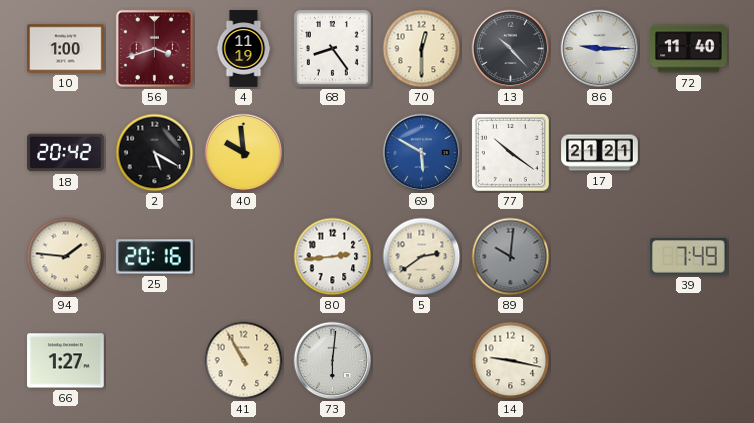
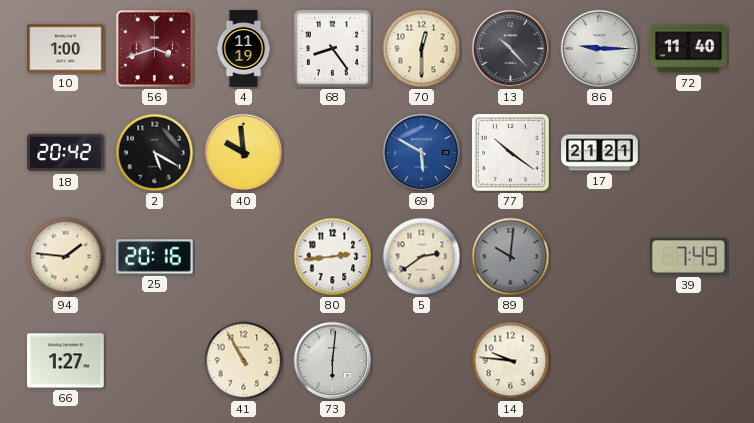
14: 9:17 -> 9:46 (511, 361)
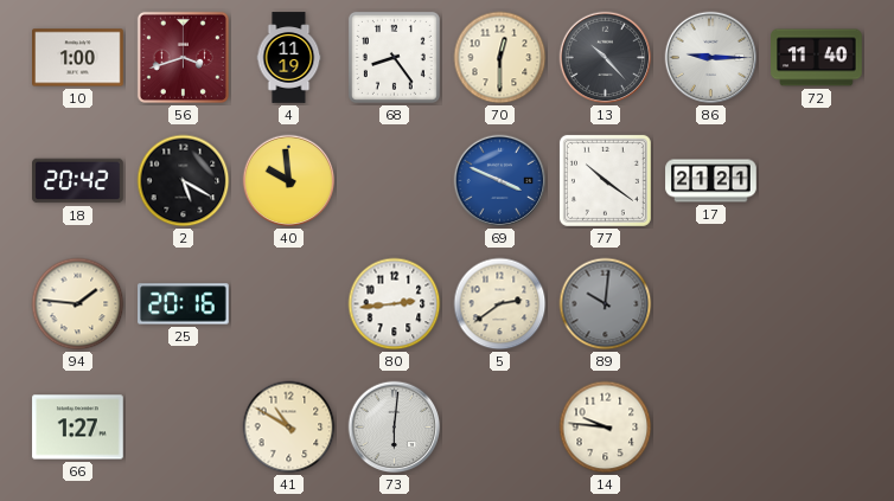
69: 5:50 -> 3:49 (500, 181)
39: 7:49 -> none (689, 257)
41: 10:55 -> 10:50 (289, 428)
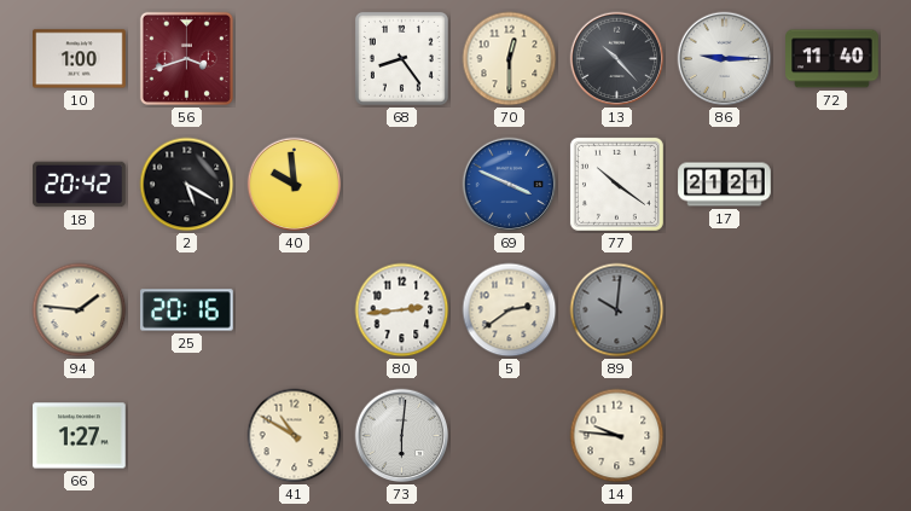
4: 11:19 -> none (289, 58)
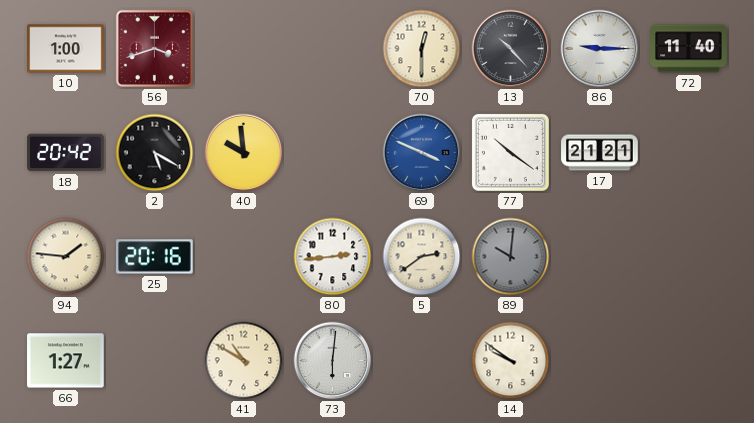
68: 8:24 -> none (401, 58)
14: 9:46 -> 9:51 (511, 361)
